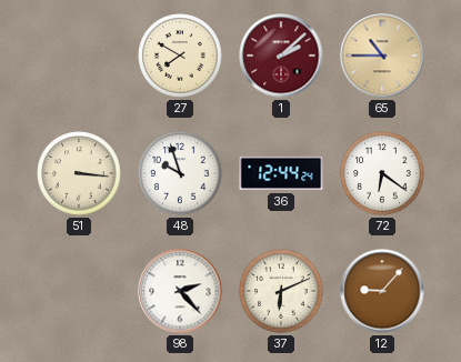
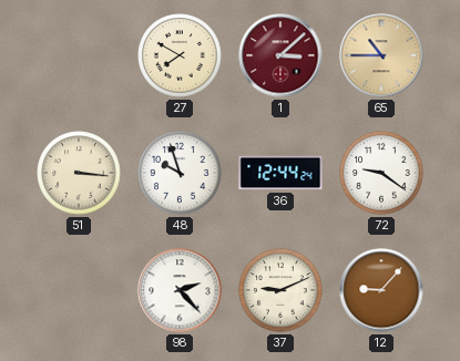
1: 2:08 -> 3:08 (280, 55)
72: 6:21 -> 9:21 (381, 173)
37: 6:11 -> 9:11 (280, 290)
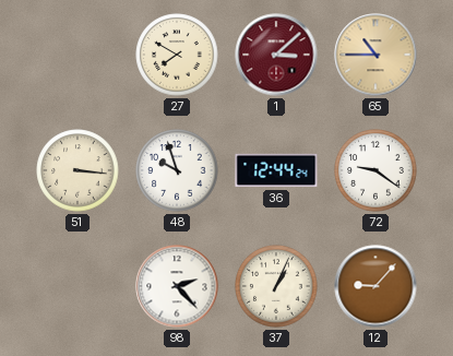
37: 9:11 -> 1:04 (276, 286)
